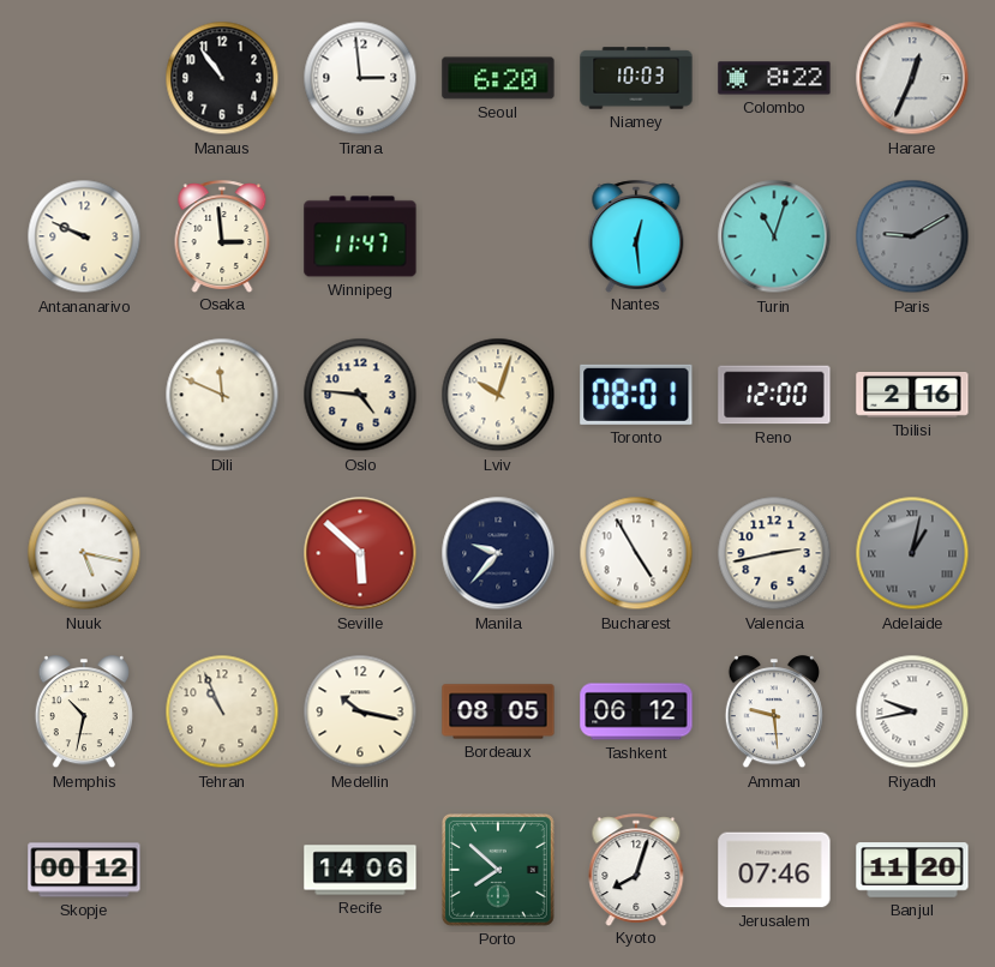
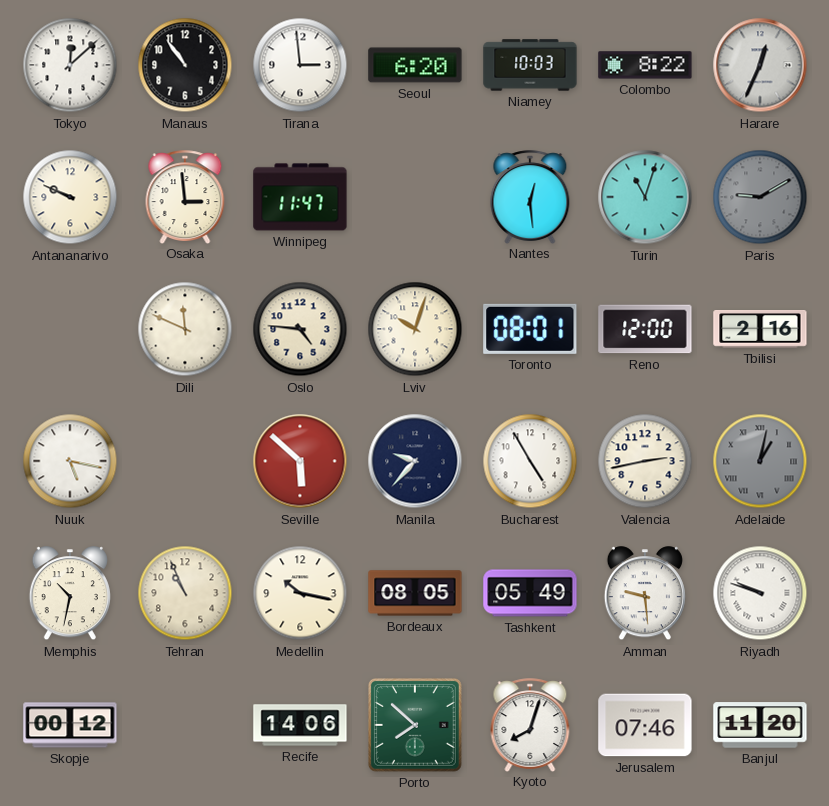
Tokyo: none -> 12:08 (70, 65)
Tashkent: 06:12 -> 05:49 (530, 593)
Riyadh: 9:43 -> 9:48 (760, 593)
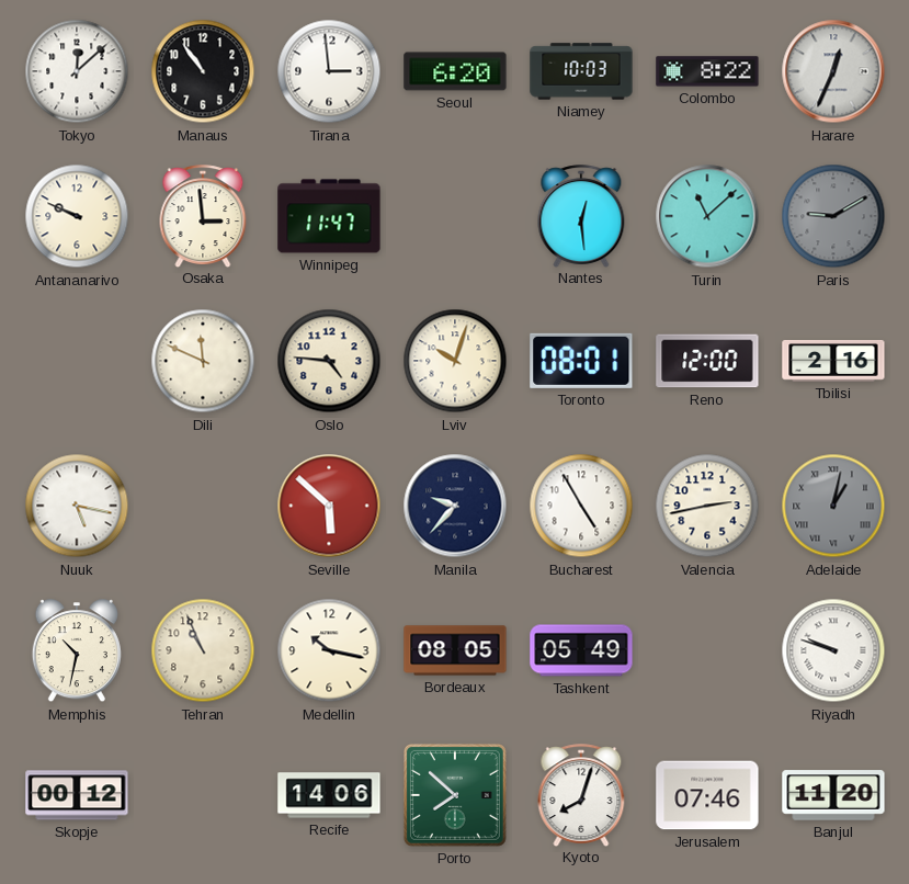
Turin: 11:03 -> 11:08 (707, 216)
Amman: 9:29 -> none (645, 594)
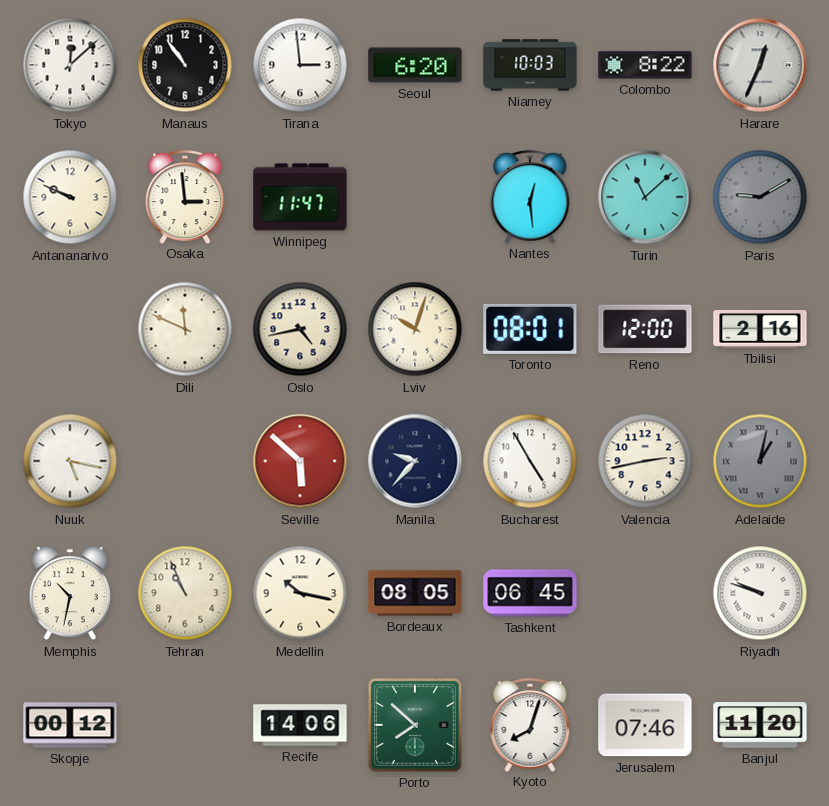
Oslo: 4:46 -> 4:43 (300, 329)
Tashkent: 05:49 -> 06:45 (530, 593)
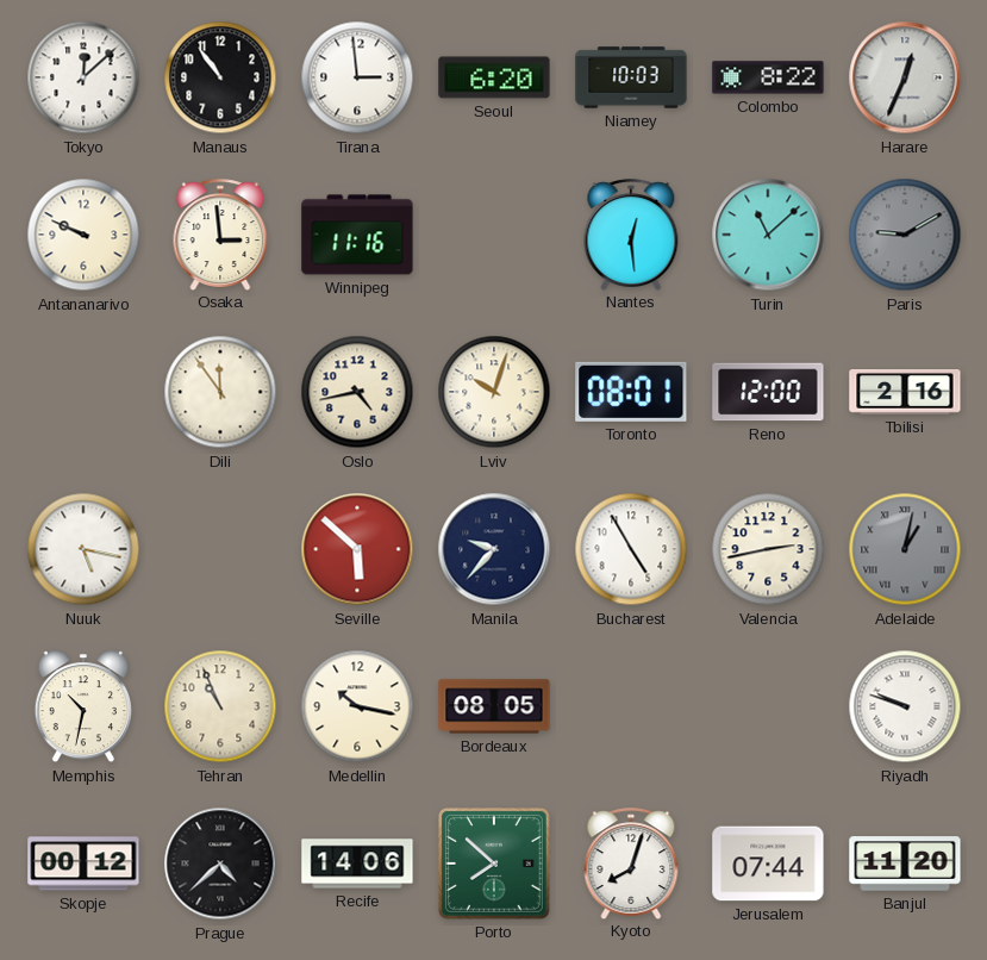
Winnipeg: 11:47 -> 11:16 (357, 235)
Dili: 11:49 -> 11:54 (220, 392)
Tashkent: 06:45 -> none (530, 593)
Prague: none -> 4:38 (220, 864)
Jerusalem: 07:46 -> 07:44 (768, 864)
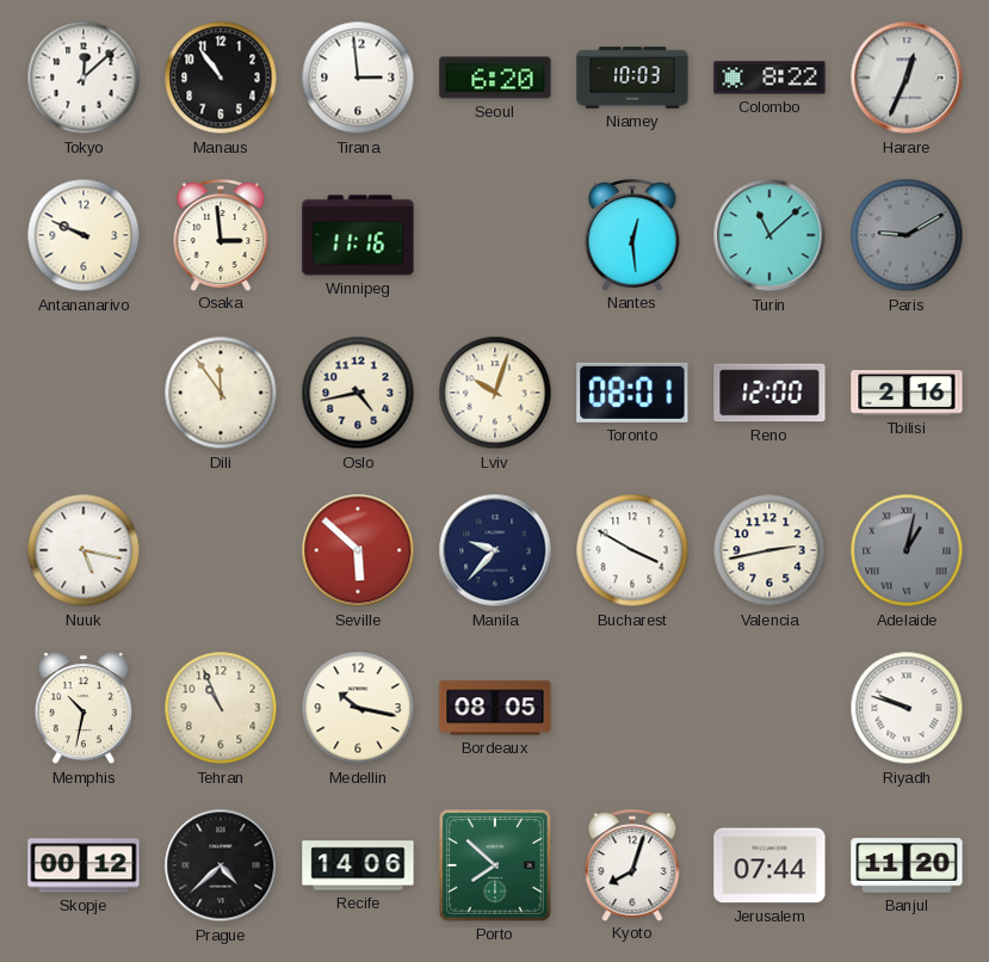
Bucharest: 4:55 -> 3:50 (632, 550)
